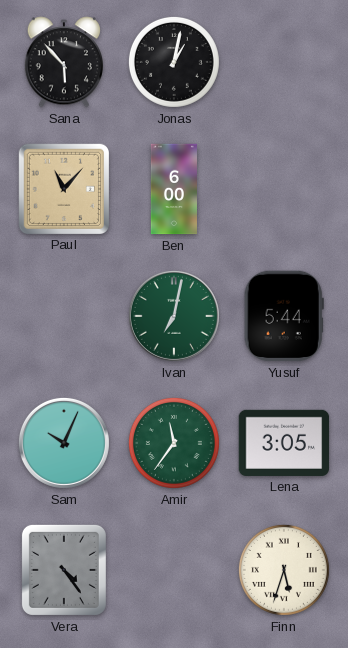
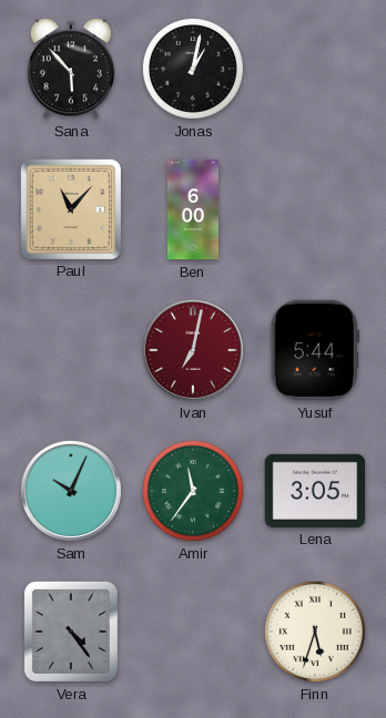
Ivan dial: green -> burgundy (193, 350)
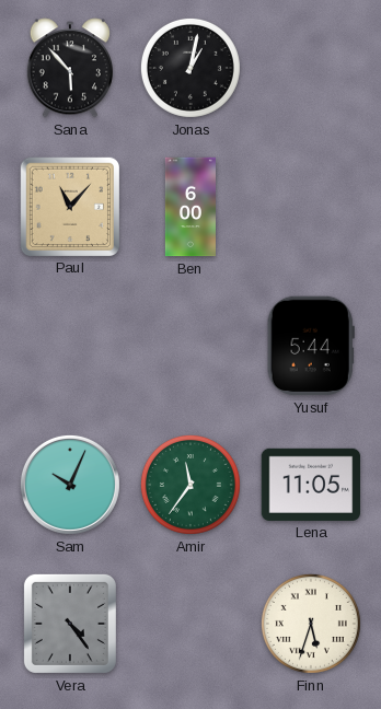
Ivan: 7:02 -> none (193, 350)
Lena: 3:05 -> 11:05 (311, 485)
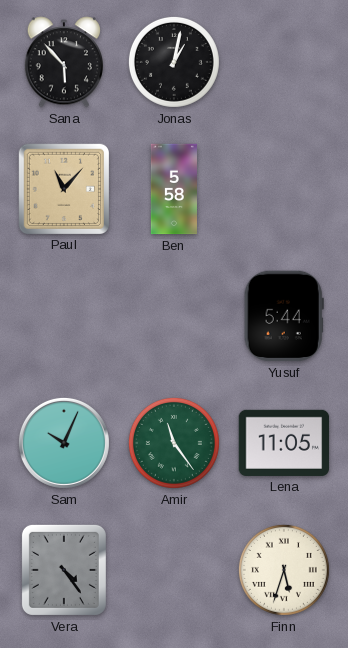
Ben: 6:00 -> 5:58 (174, 189)
Amir: 11:36 -> 11:24 (174, 443)
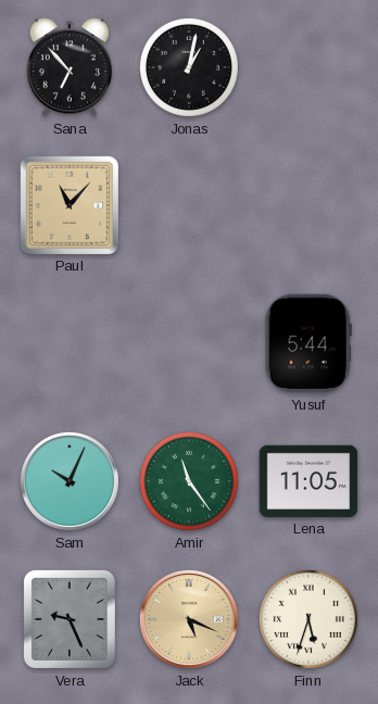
Sana: 5:53 -> 6:53 (70, 67)
Ben: 5:58 -> none (174, 189)
Vera: 4:24 -> 9:26 (70, 619)
Jack: none -> 5:19 (189, 619)
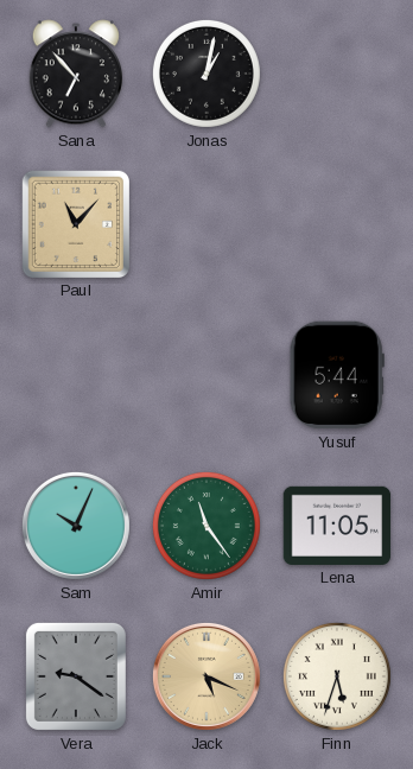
Vera: 9:26 -> 9:21 (76, 676)
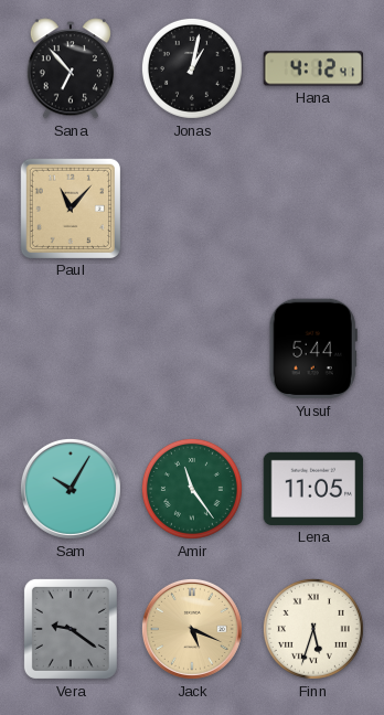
Hana: none -> 4:12 (313, 68)
Sam: 10:04 -> 10:05 (71, 489)
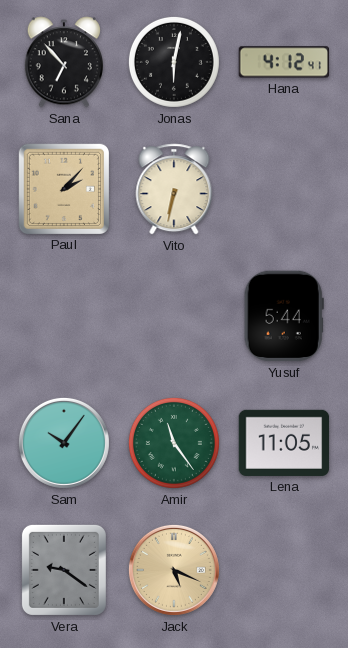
Jonas: 1:02 -> 6:02 (174, 62)
Paul: 11:07 -> 2:07 (63, 188)
Vito: none -> 6:32 (174, 189)
Sam: 10:05 -> 10:06 (64, 443)
Finn: 5:33 -> none (313, 629)
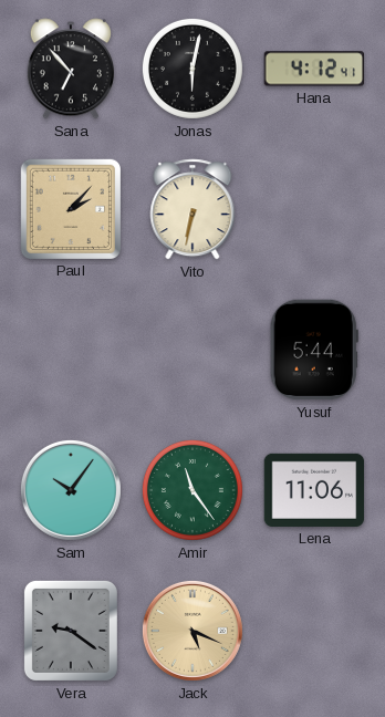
Lena: 11:05 -> 11:06 (314, 490)
